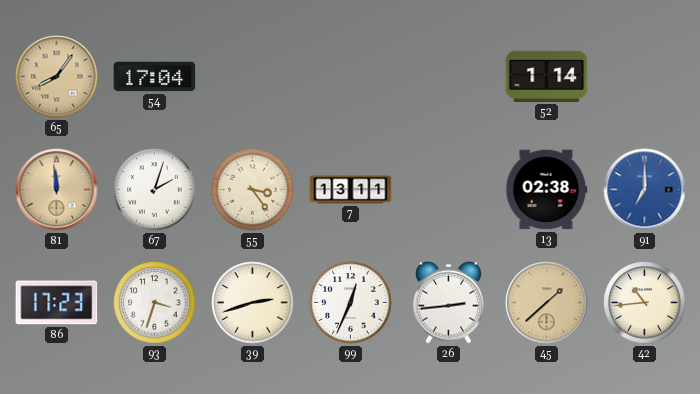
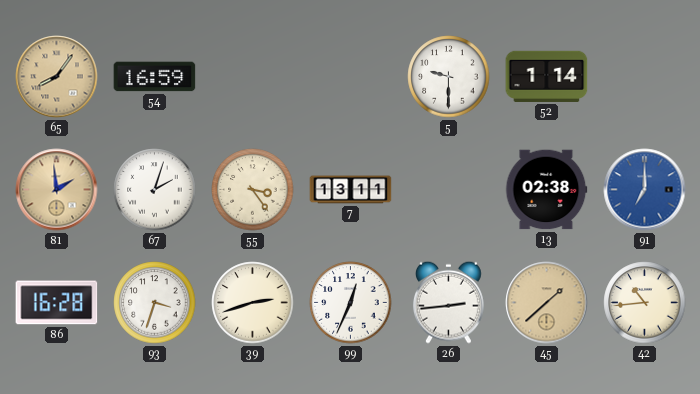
54: 17:04 -> 16:59 (155, 77)
5: none -> 9:30 (449, 77)
81: 11:59 -> 1:59 (57, 190)
86: 17:23 -> 16:28 (57, 303)
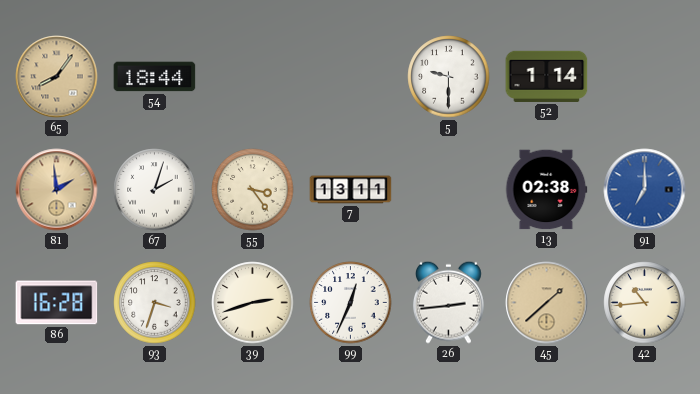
54: 16:59 -> 18:44 (155, 77)
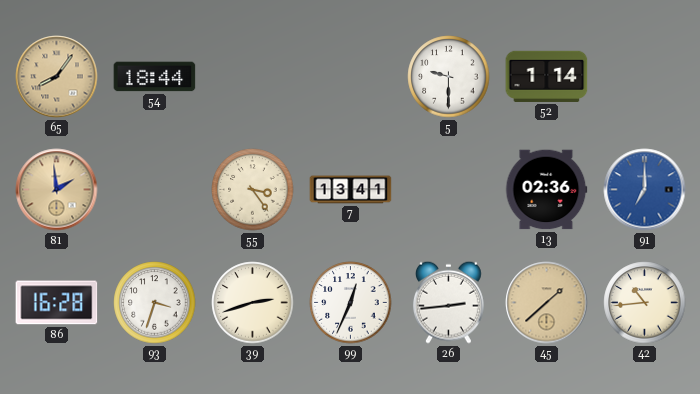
67: 2:03 -> none (155, 190)
7: 13:11 -> 13:41 (351, 190)
13: 02:38 -> 02:36 (546, 190)
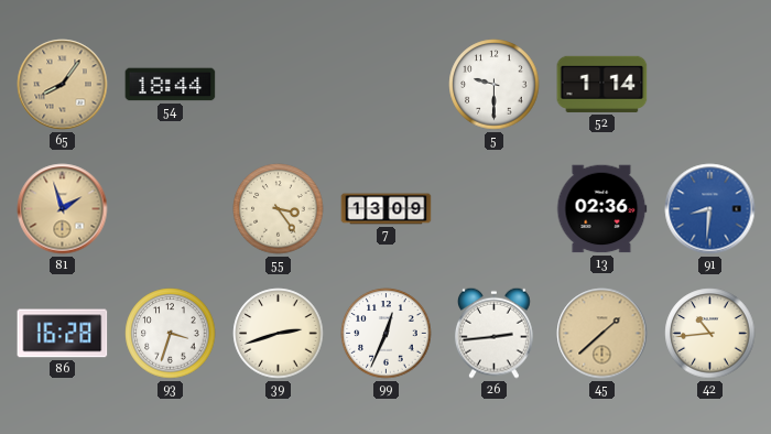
81: 1:59 -> 1:57 (63, 209)
7: 13:41 -> 13:09 (387, 209)
91: 7:00 -> 8:31 (710, 209)
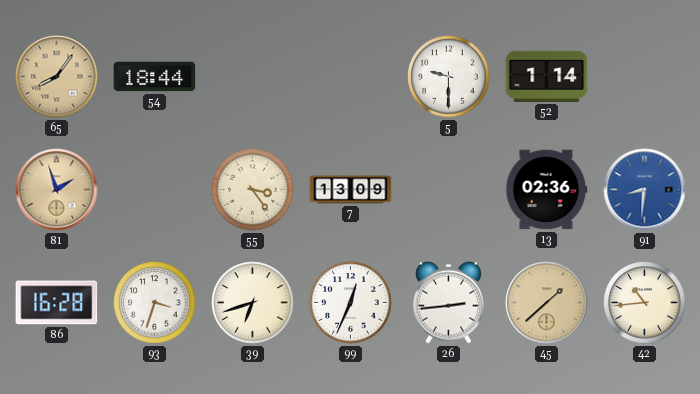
39: 2:42 -> 6:42 (253, 303)
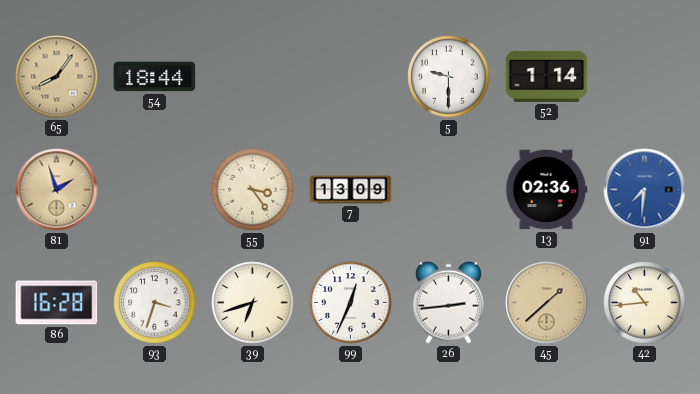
91: 8:31 -> 7:31 (645, 190)
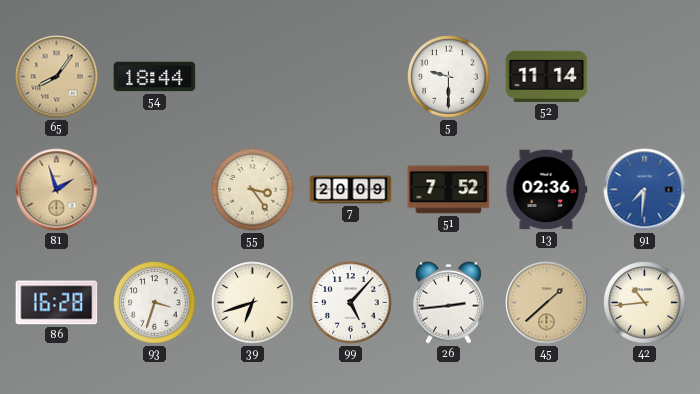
52: 1:14 -> 11:14 (547, 76)
7: 13:09 -> 20:09 (351, 190)
51: none -> 7:52 (449, 190)
99: 12:34 -> 5:07 (351, 303)
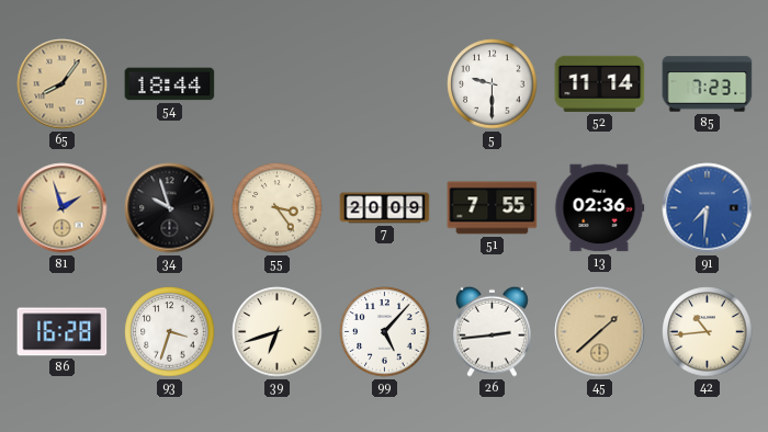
85: none -> 7:23 (708, 84)
34: none -> 9:57 (170, 208)
51: 7:52 -> 7:55 (493, 208)
